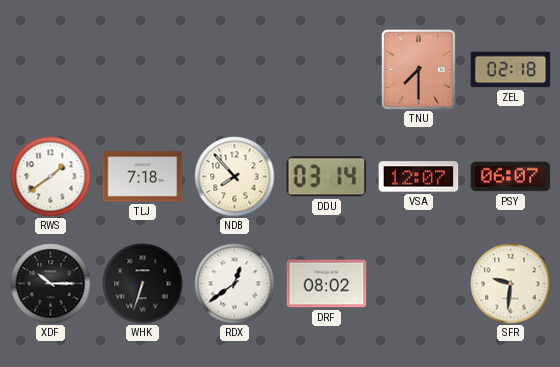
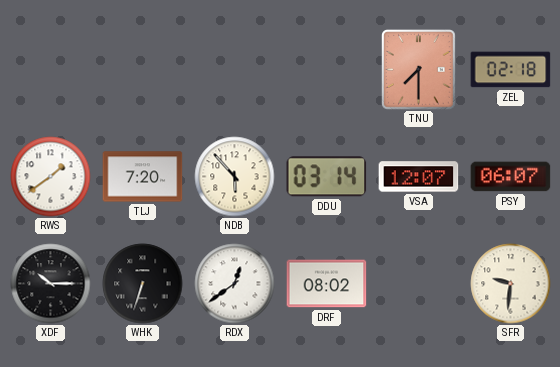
TLJ: 7:18 -> 7:20 (143, 177)
NDB: 7:53 -> 5:53 (235, 177)
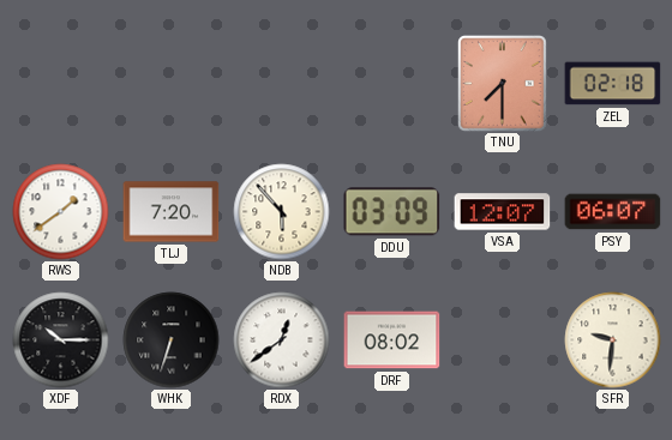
DDU: 03:14 -> 03:09 (392, 212)
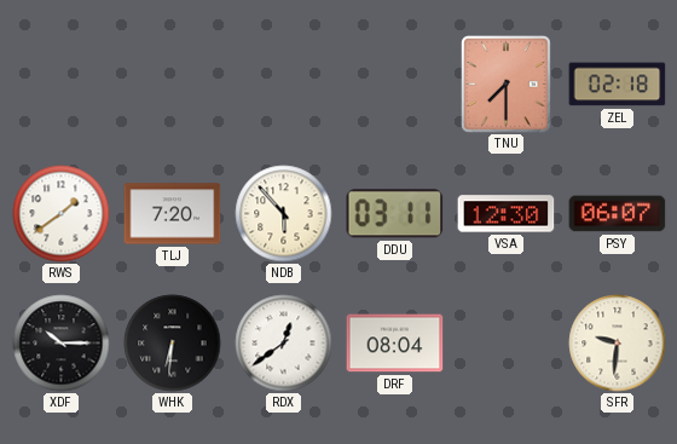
DDU: 03:09 -> 03:11 (395, 214)
VSA: 12:07 -> 12:30 (507, 214)
WHK: 6:33 -> 6:31 (173, 344)
DRF: 08:02 -> 08:04 (395, 344)
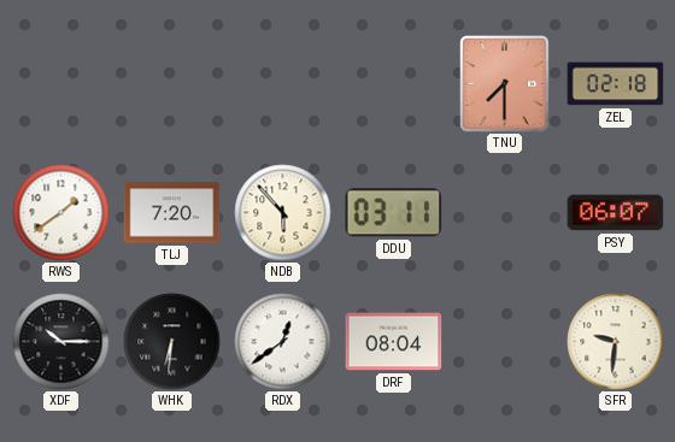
VSA: 12:30 -> none (507, 214)
